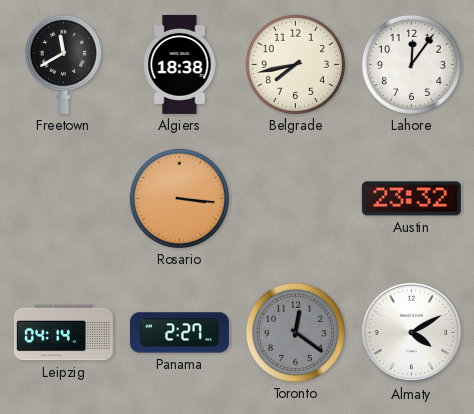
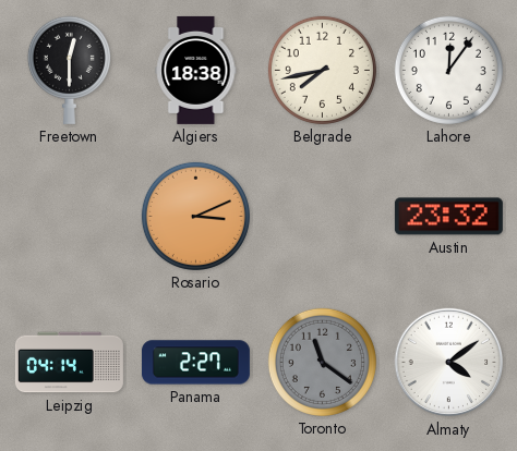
Freetown: 11:40 -> 12:30 (69, 70)
Rosario: 3:16 -> 3:11 (195, 216)
Toronto: 12:21 -> 11:21 (322, 362)
Almaty: 4:10 -> 4:09 (449, 363)
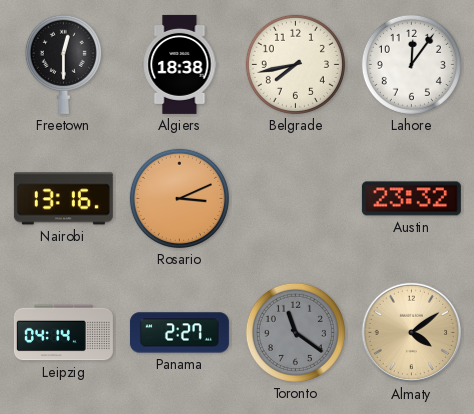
Nairobi: none -> 13:16 (63, 199)
Almaty dial: white -> champagne (412, 333)
